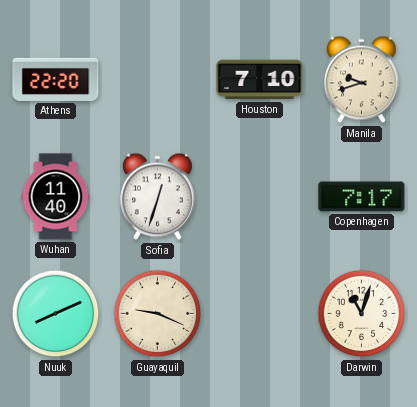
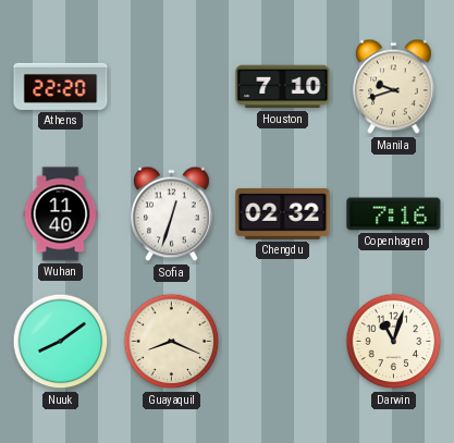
Chengdu: none -> 02:32 (283, 213)
Copenhagen: 7:17 -> 7:16 (394, 214)
Nuuk: 8:11 -> 8:09 (61, 342)
Guayaquil: 9:19 -> 8:19 (172, 342)
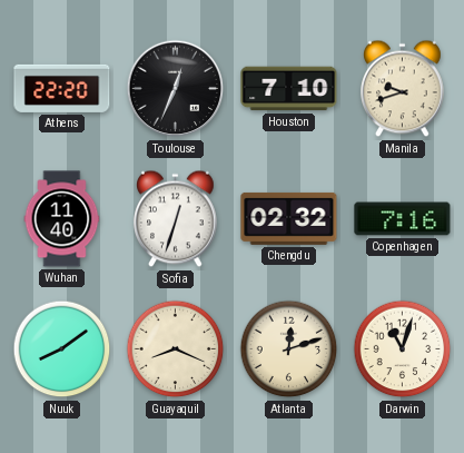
Toulouse: none -> 12:34 (176, 89)
Atlanta: none -> 12:12 (289, 349)
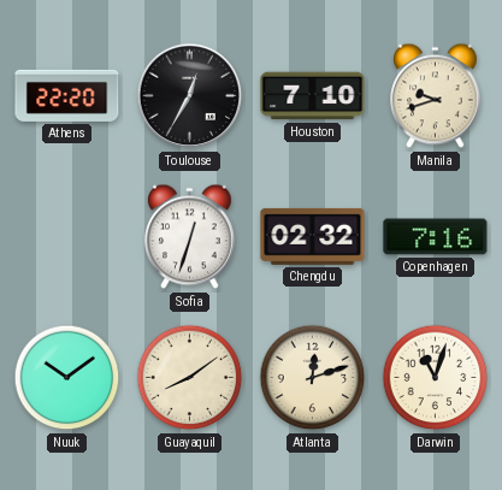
Toulouse: 12:34 -> 12:35 (190, 96)
Wuhan: 11:40 -> none (62, 219)
Nuuk: 8:09 -> 10:09 (67, 378)
Guayaquil: 8:19 -> 8:09 (190, 378)
